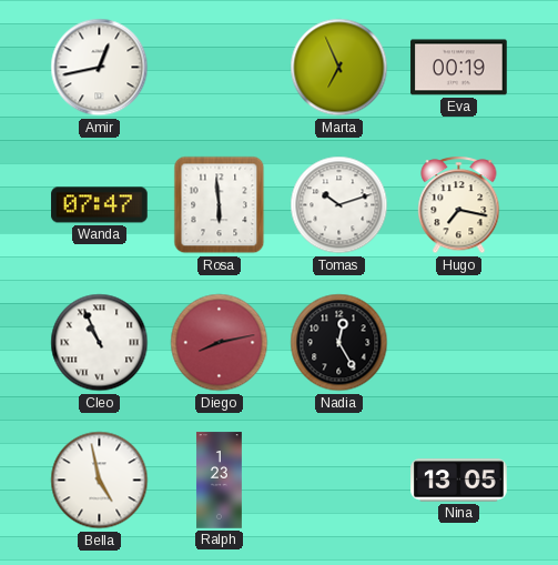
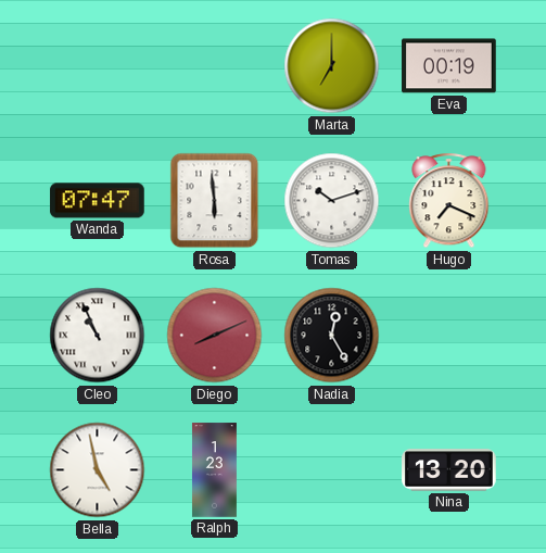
Amir: 12:43 -> none (100, 68)
Marta: 6:56 -> 7:00 (332, 66)
Hugo: 7:17 -> 7:19 (449, 201)
Diego: 8:13 -> 8:11 (215, 336)
Nina: 13:05 -> 13:20 (449, 470)
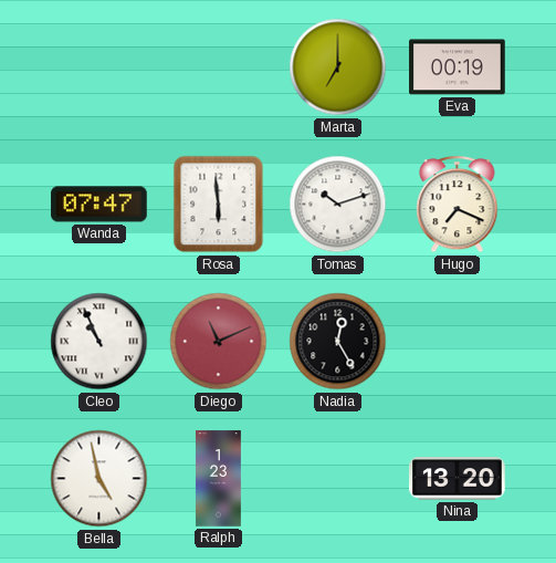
Diego: 8:11 -> 11:11 (219, 342)
